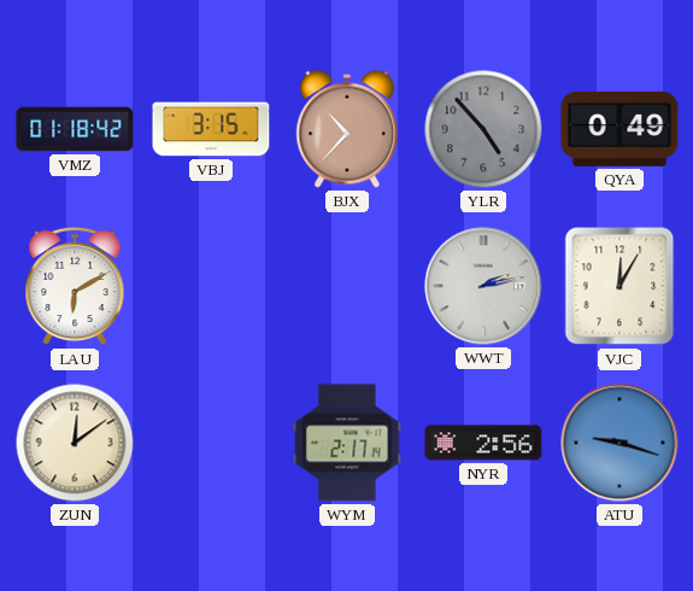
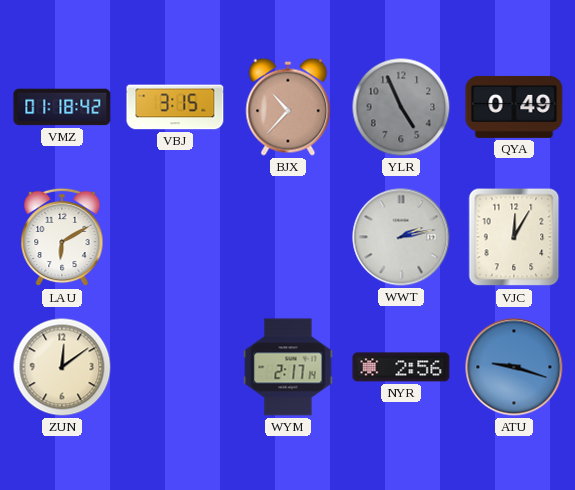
YLR: 4:53 -> 4:56 (401, 107)
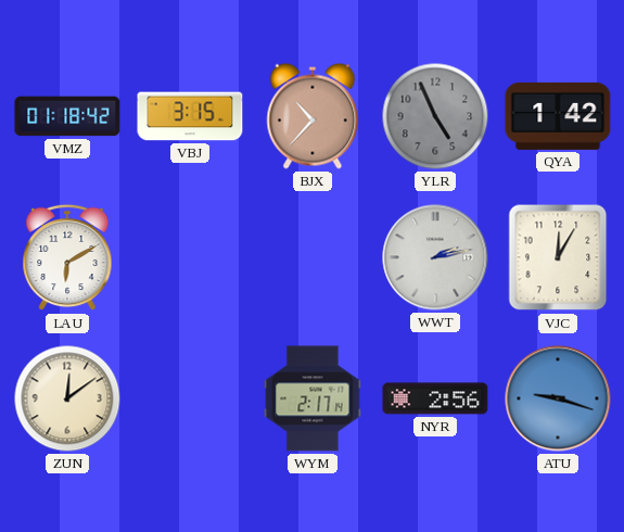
QYA: 0:49 -> 1:42 (558, 116)
